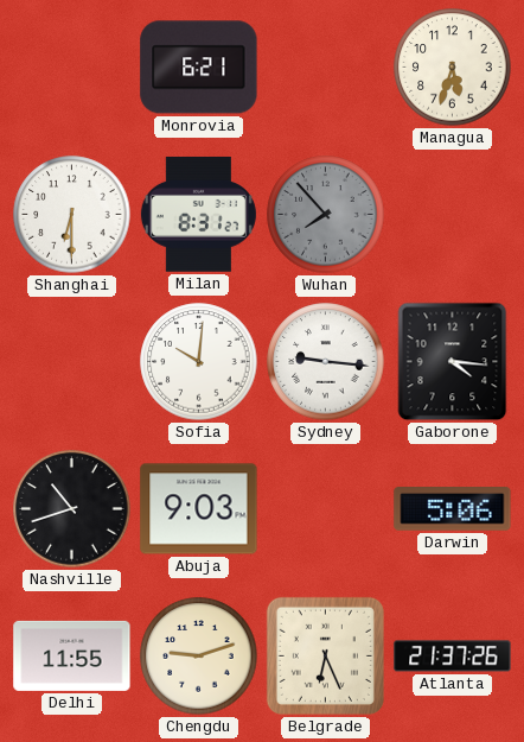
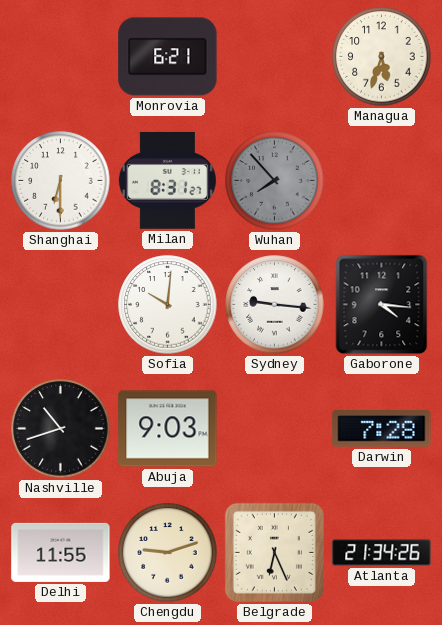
Darwin: 5:06 -> 7:28 (382, 429)
Atlanta: 21:37 -> 21:34 (382, 553)
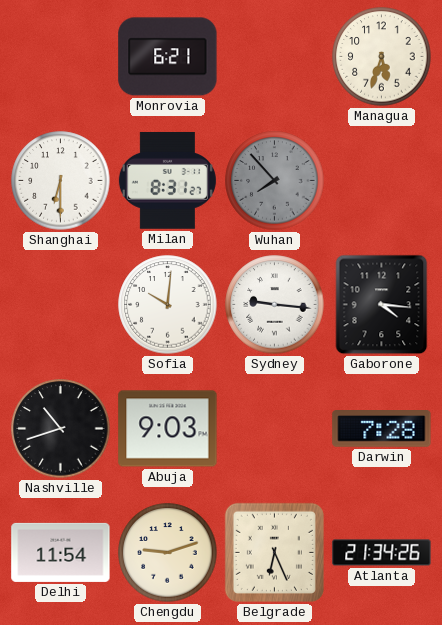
Delhi: 11:55 -> 11:54 (61, 552)
